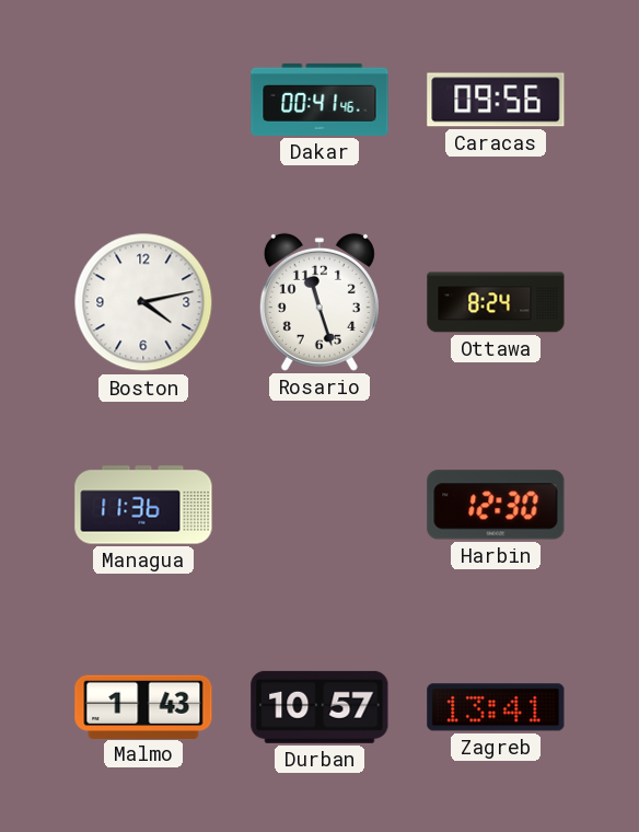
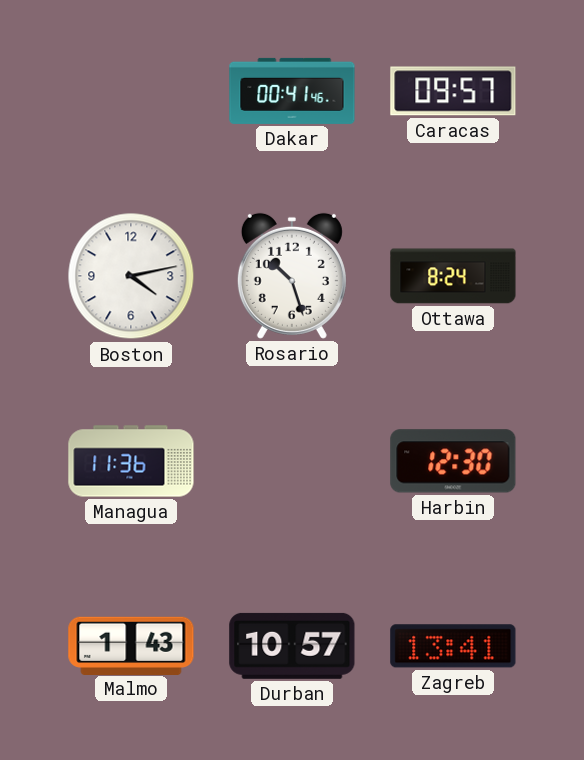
Caracas: 09:56 -> 09:57 (453, 91)
Rosario: 11:27 -> 10:27 (292, 276)
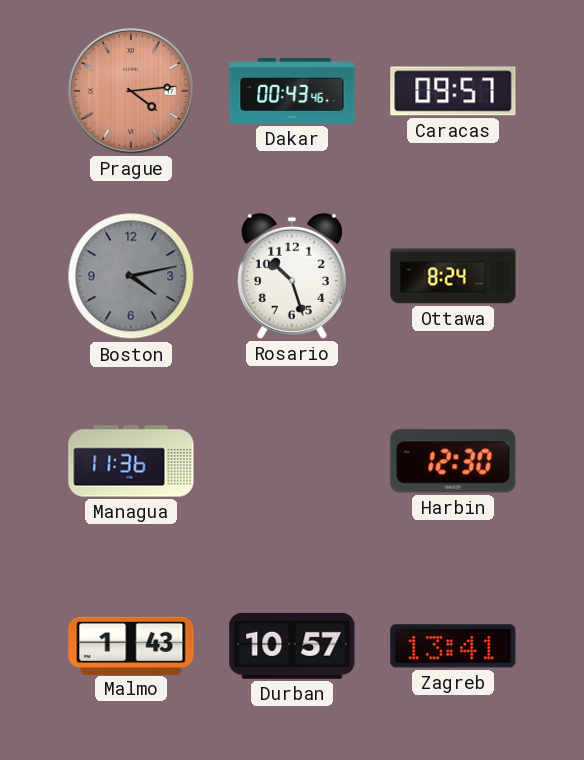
Prague: none -> 4:14 (131, 91)
Dakar: 00:41 -> 00:43 (292, 91)
Boston dial: white -> grey (131, 276)
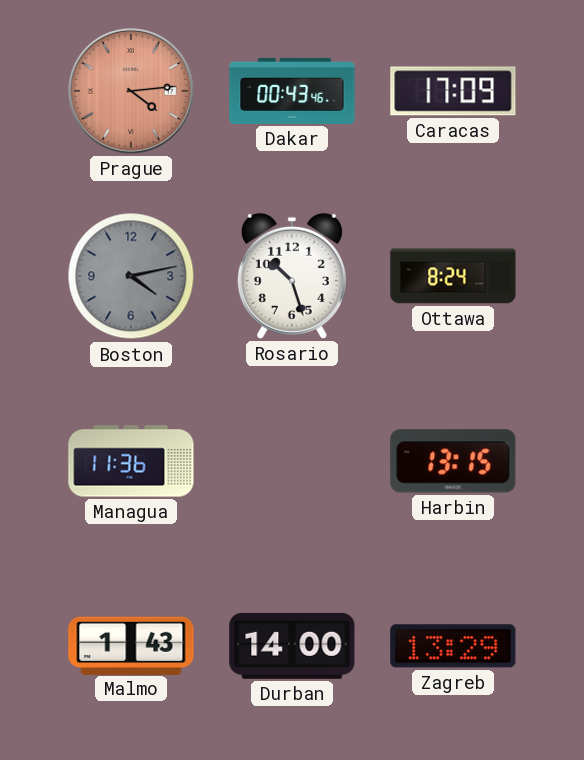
Caracas: 09:57 -> 17:09 (453, 91)
Harbin: 12:30 -> 13:15 (453, 461)
Durban: 10:57 -> 14:00 (292, 646)
Zagreb: 13:41 -> 13:29 (453, 646)
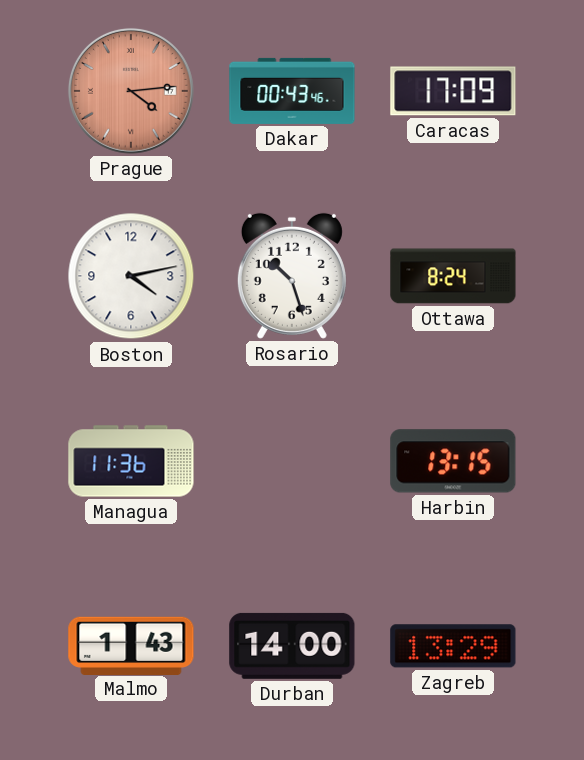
Boston dial: grey -> white (131, 276)
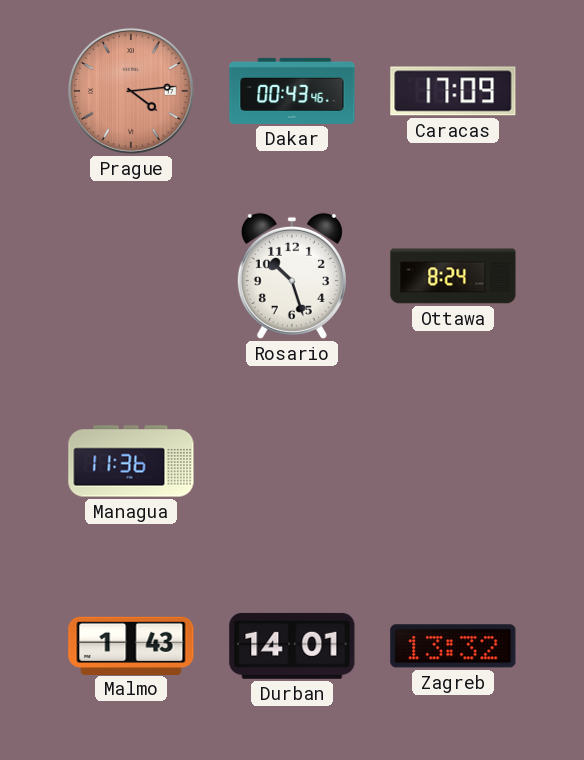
Boston: 4:13 -> none (131, 276)
Harbin: 13:15 -> none (453, 461)
Durban: 14:00 -> 14:01 (292, 646)
Zagreb: 13:29 -> 13:32 (453, 646)
